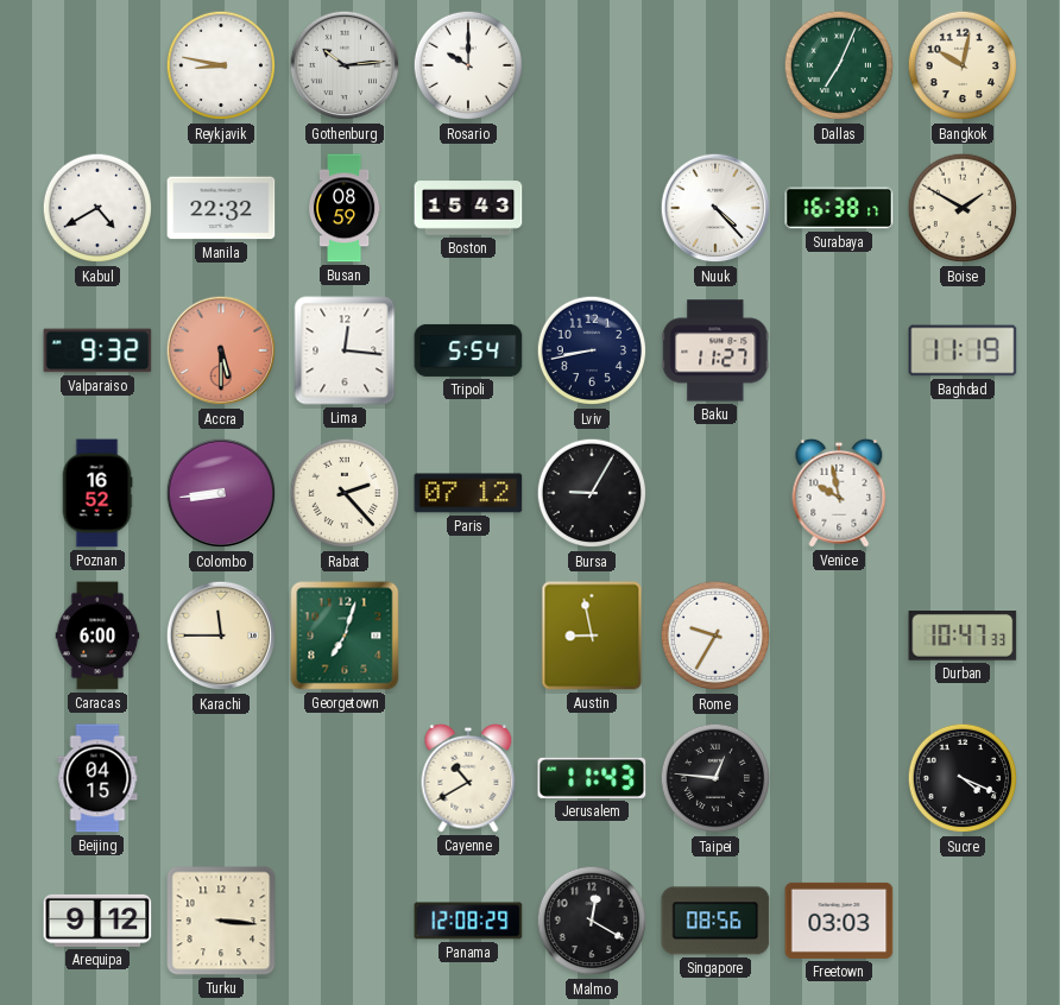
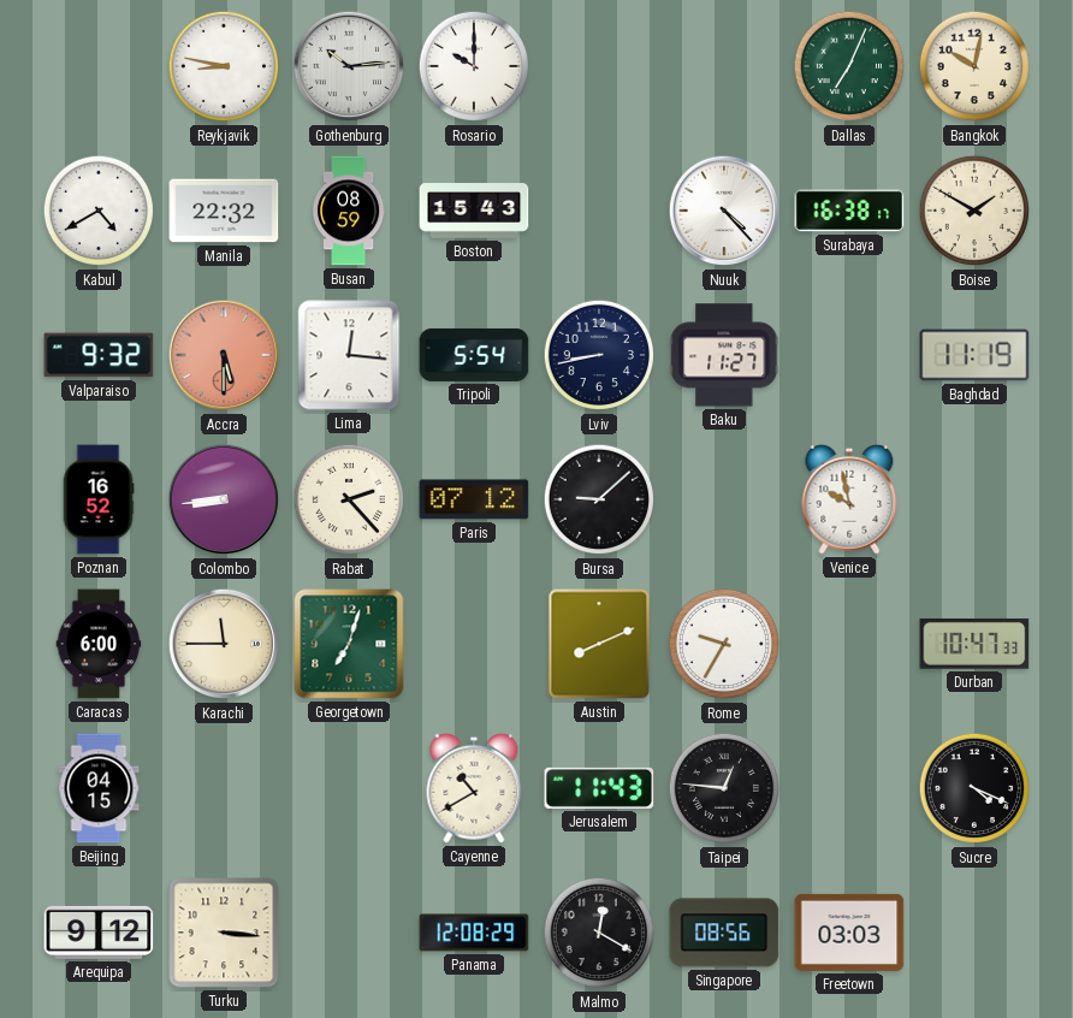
Bursa: 9:05 -> 9:08 (599, 499)
Austin: 8:58 -> 8:11 (599, 644)
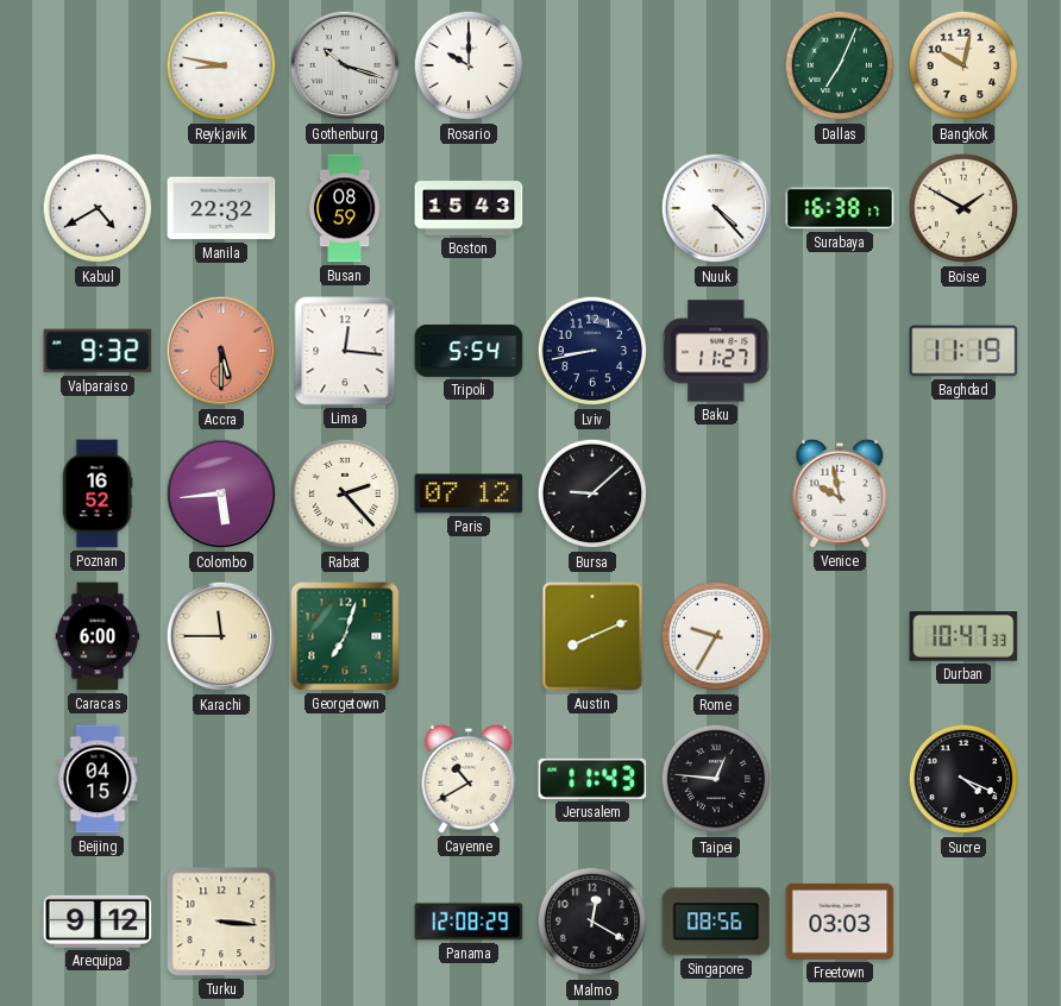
Gothenburg: 10:14 -> 10:18 (345, 65)
Colombo: 8:44 -> 5:44 (221, 493)
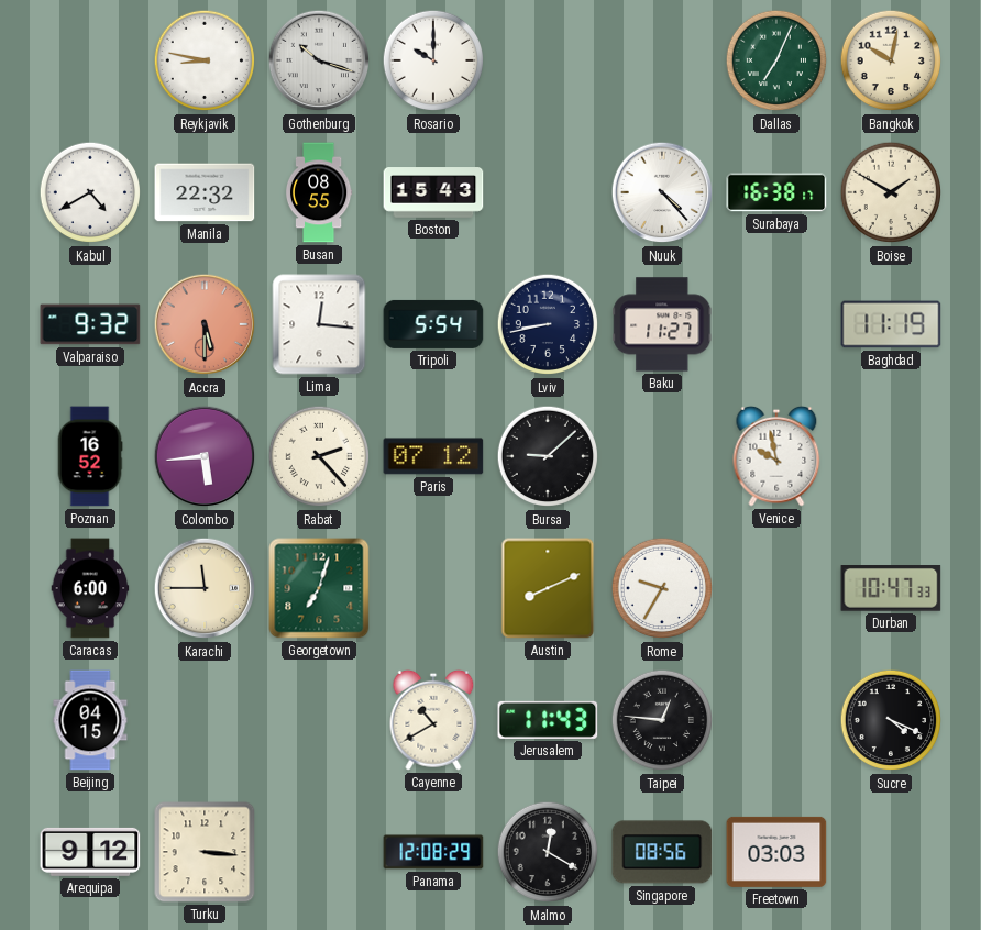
Busan: 08:59 -> 08:55 (319, 192)
